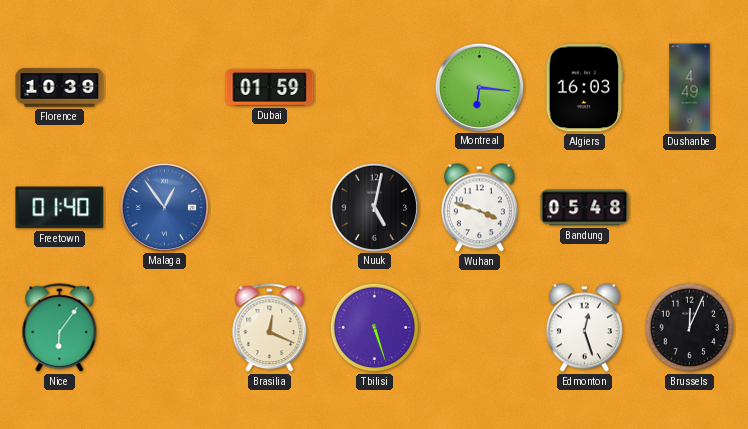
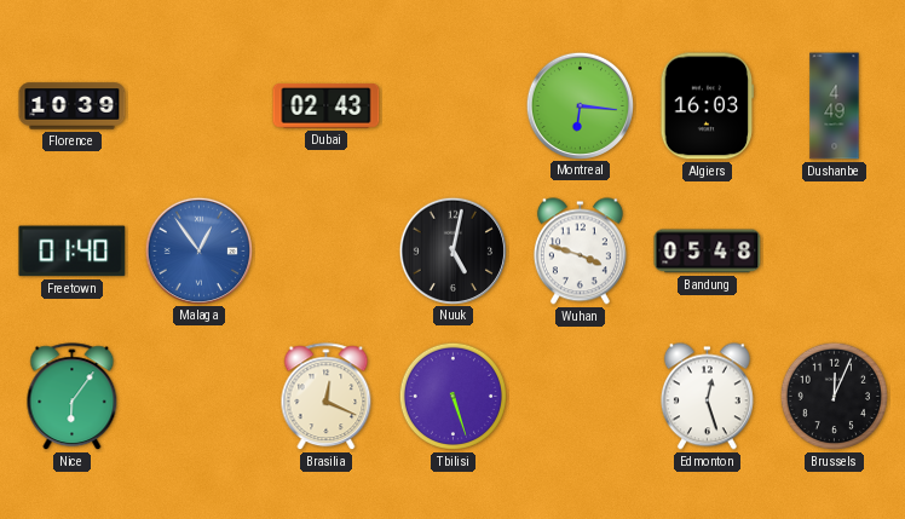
Dubai: 01:59 -> 02:43 (327, 106)
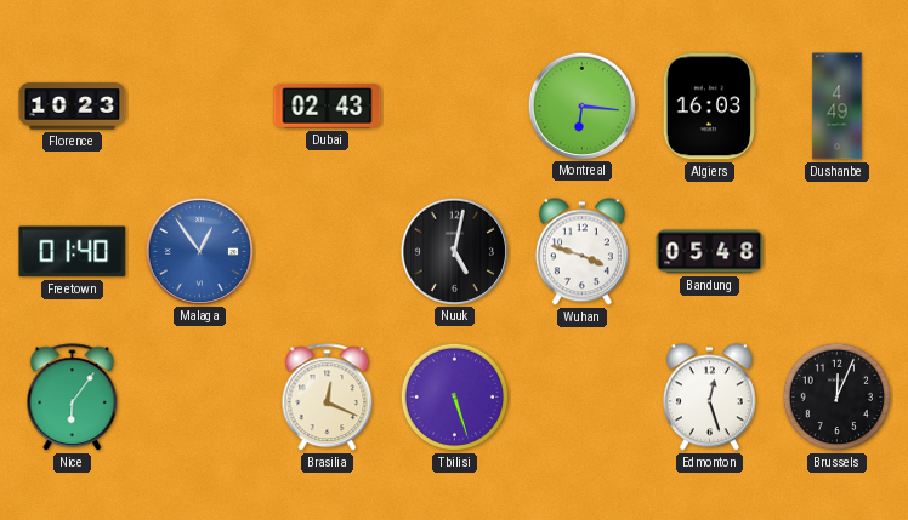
Florence: 10:39 -> 10:23 (73, 107)
